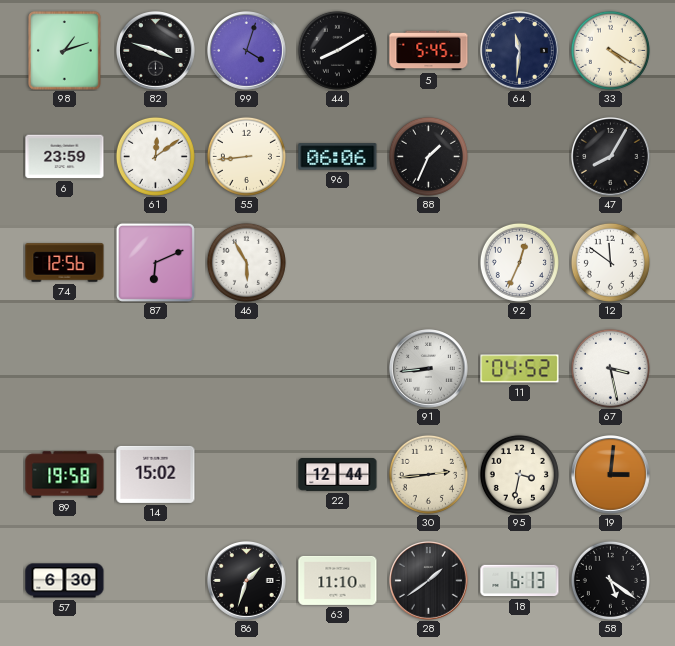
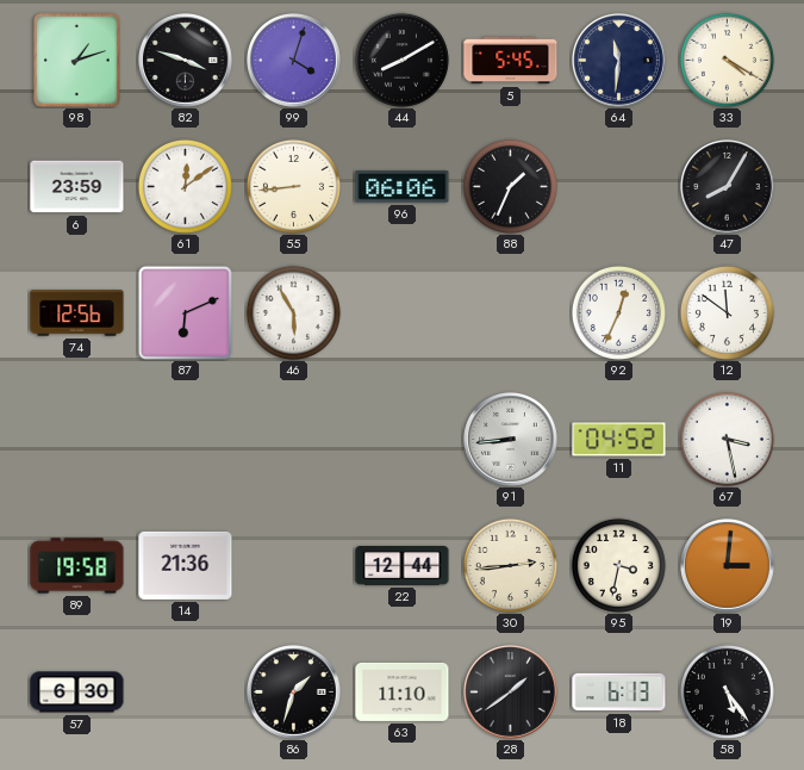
14: 15:02 -> 21:36 (186, 565)
58: 5:21 -> 5:24 (727, 691)
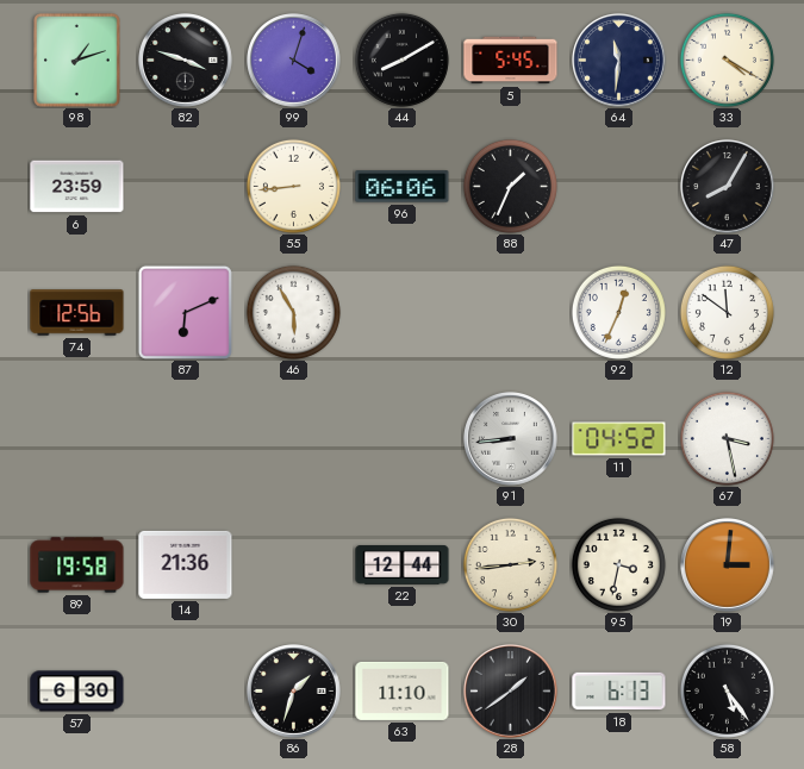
61: 12:09 -> none (185, 186)
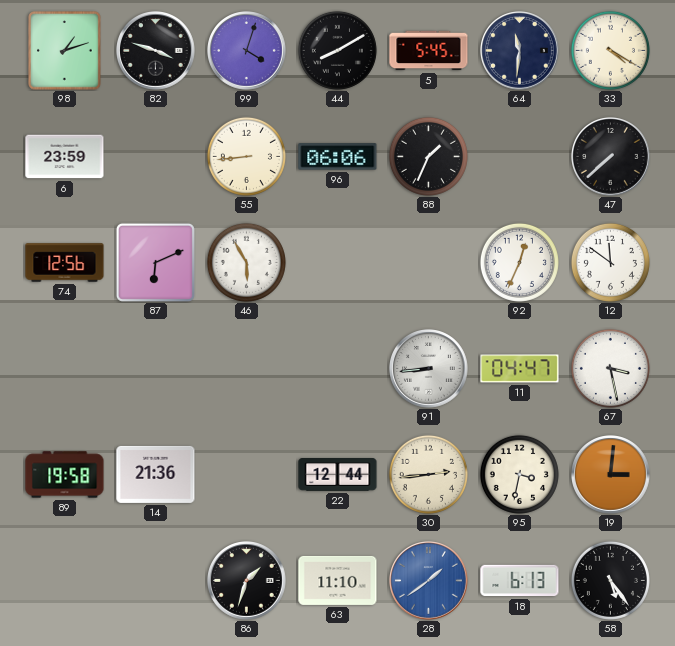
47: 8:05 -> 7:38 (611, 157)
11: 04:52 -> 04:47 (520, 369)
57: 6:30 -> none (77, 692)
28 dial: black -> blue (429, 581)
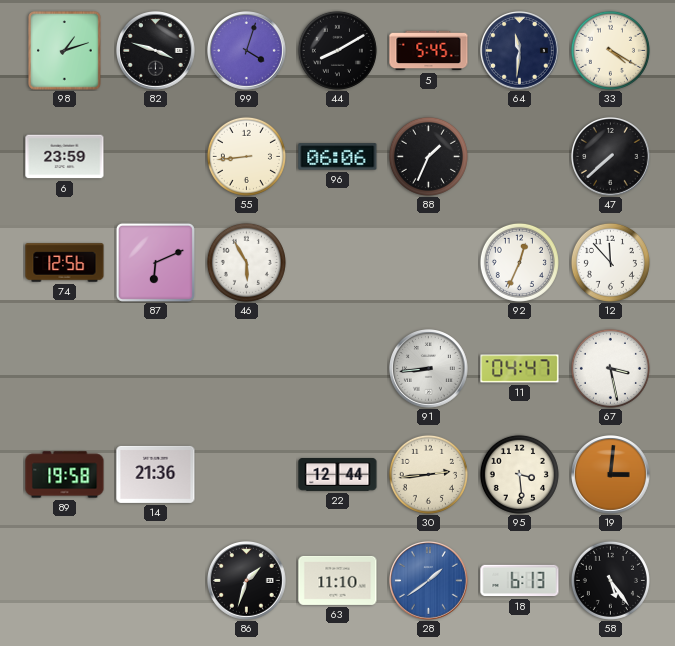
12: 11:51 -> 11:53 (610, 262)
95: 3:32 -> 3:29 (519, 474)
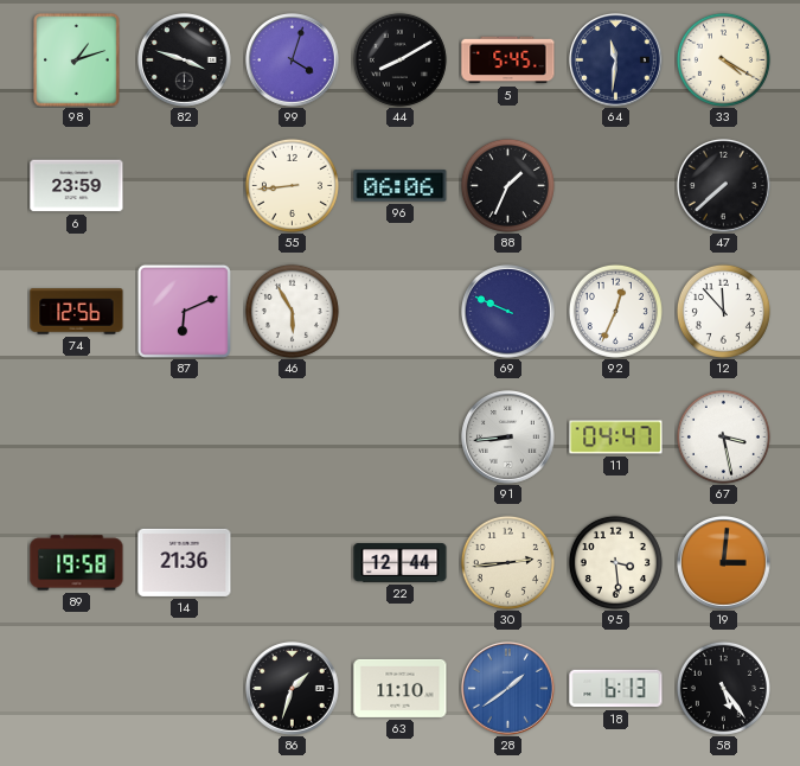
69: none -> 9:49 (508, 312)
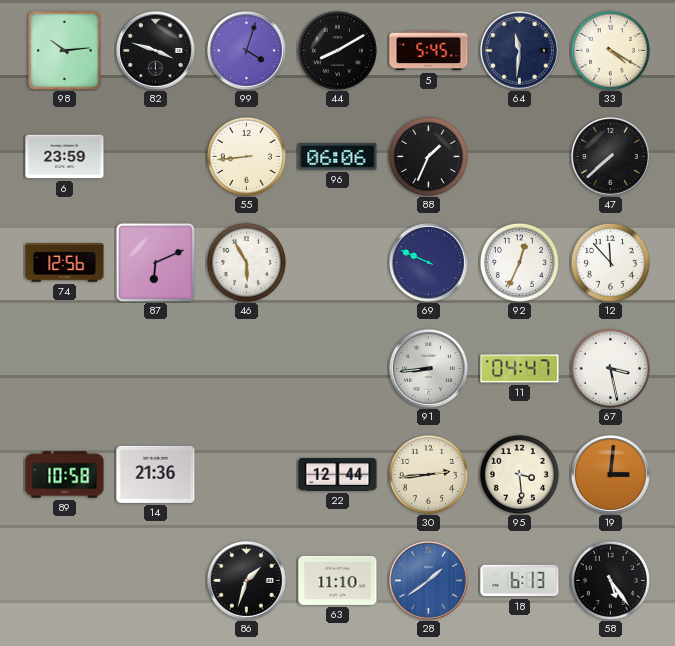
98: 1:12 -> 10:14 (65, 51)
89: 19:58 -> 10:58 (65, 475)
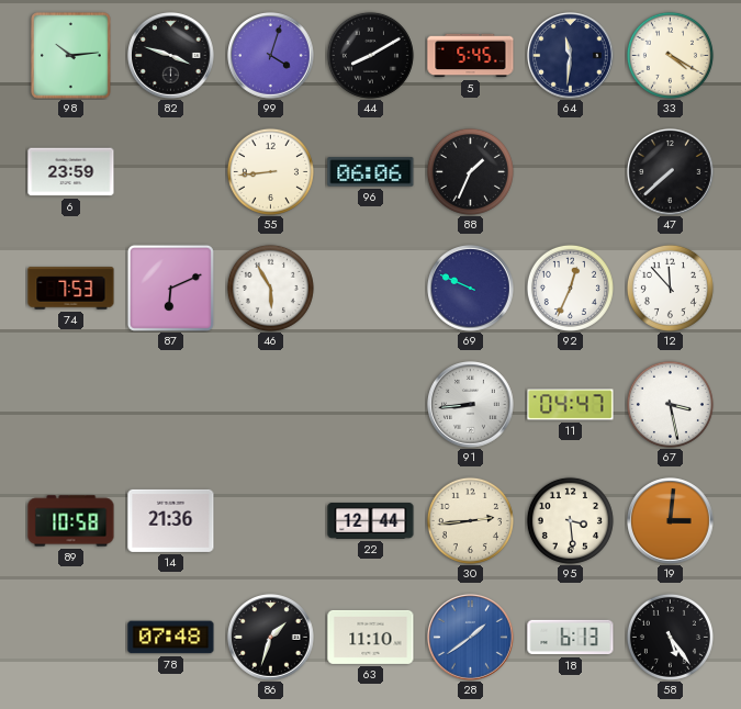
74: 12:56 -> 7:53 (71, 289)
78: none -> 07:48 (171, 638)
